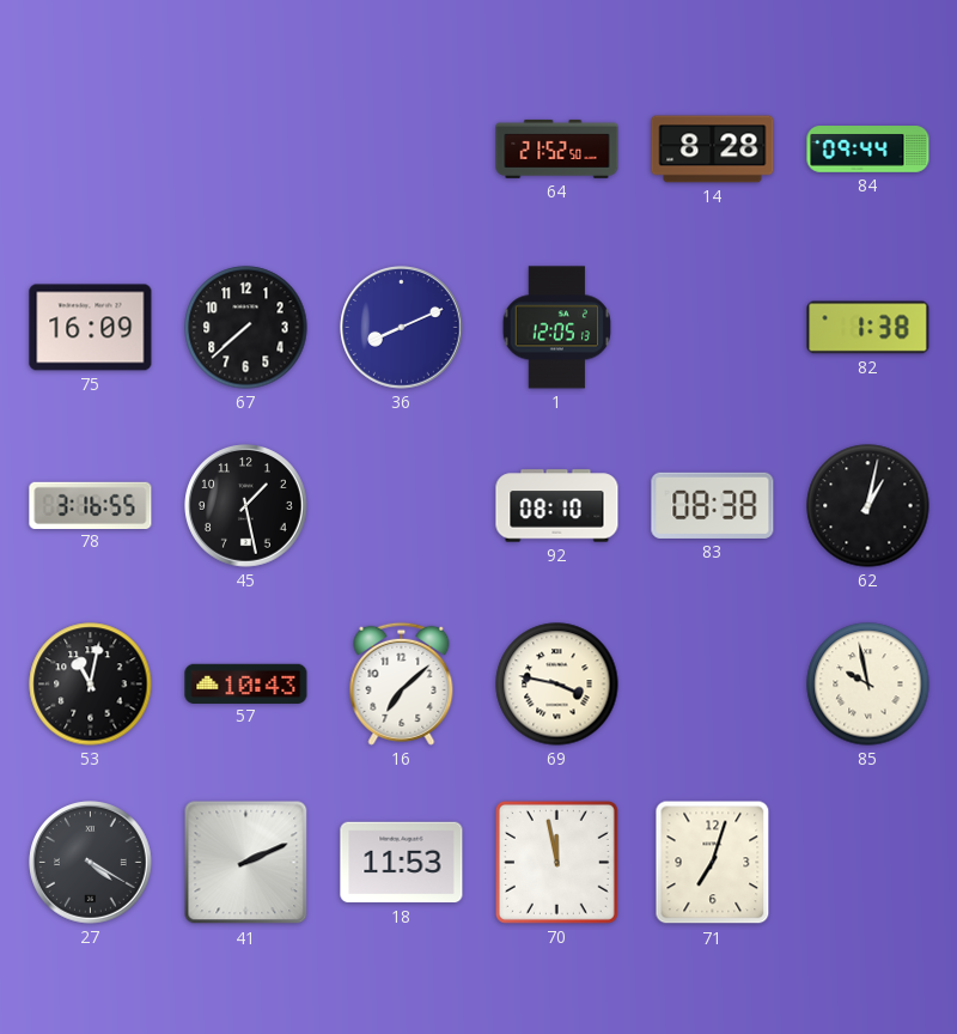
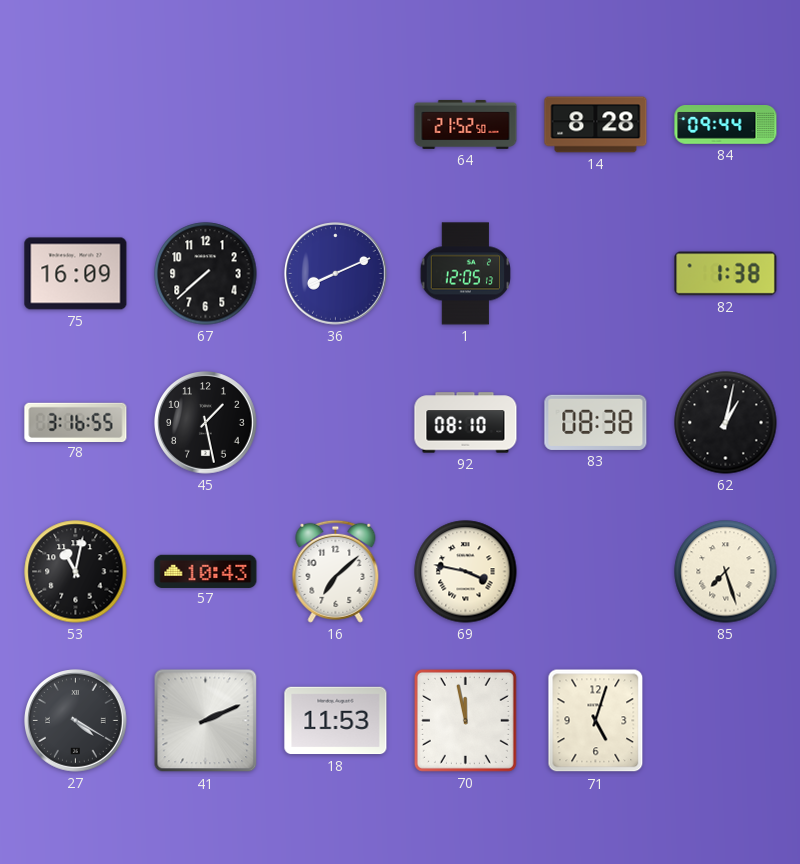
85: 9:58 -> 7:27 (726, 572)
71: 7:03 -> 5:03 (596, 721)
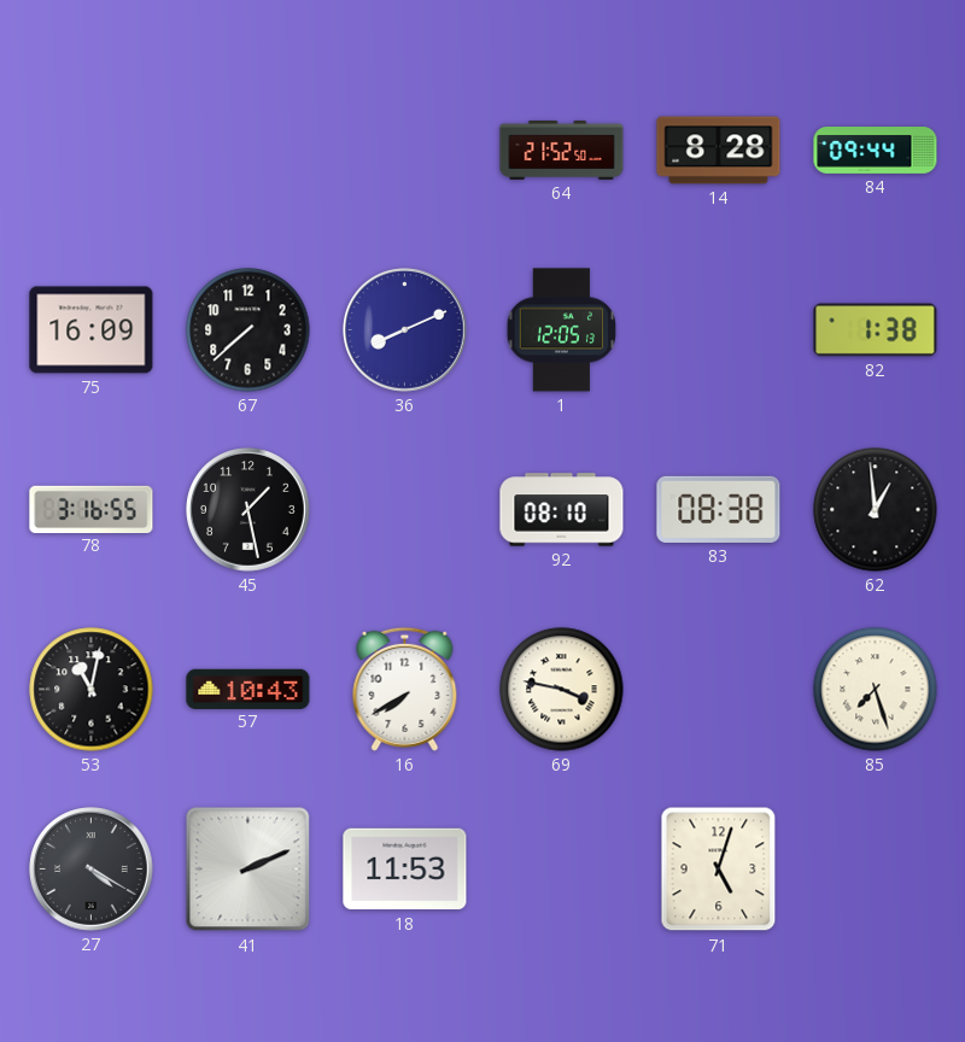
62: 1:02 -> 12:59 (876, 510)
16: 7:08 -> 7:40 (405, 689)
70: 11:58 -> none (465, 720)
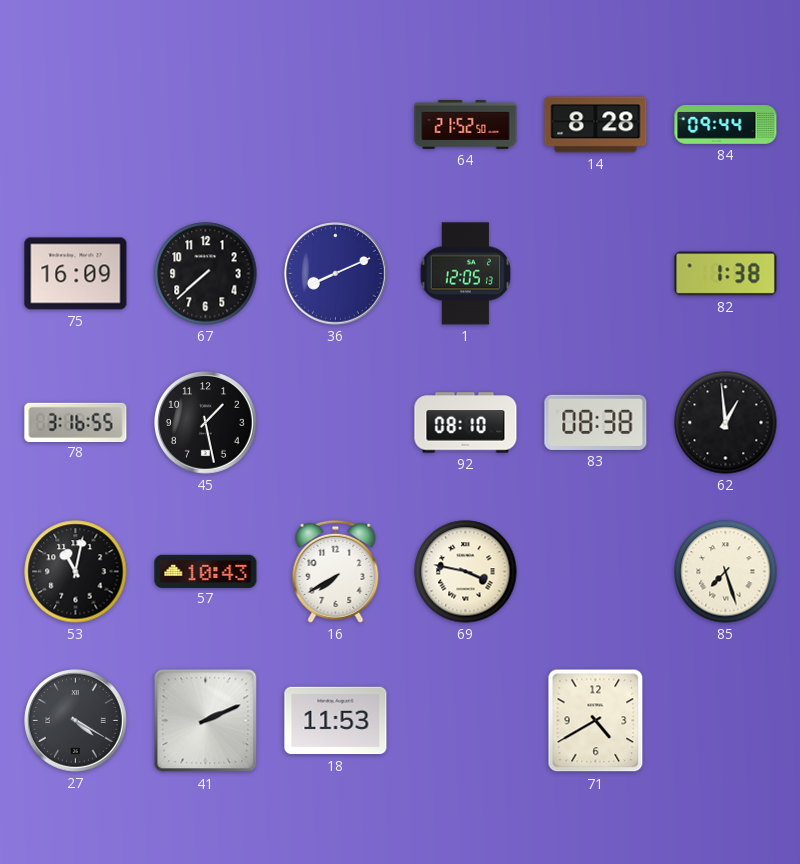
71: 5:03 -> 4:40 (596, 721)
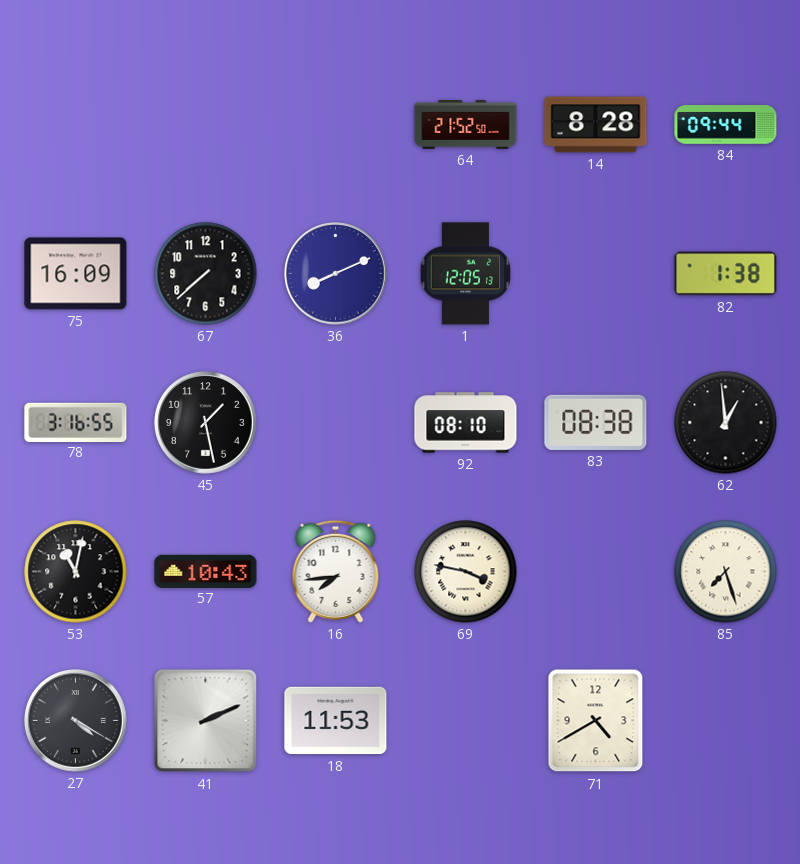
16: 7:40 -> 7:44 (336, 571)
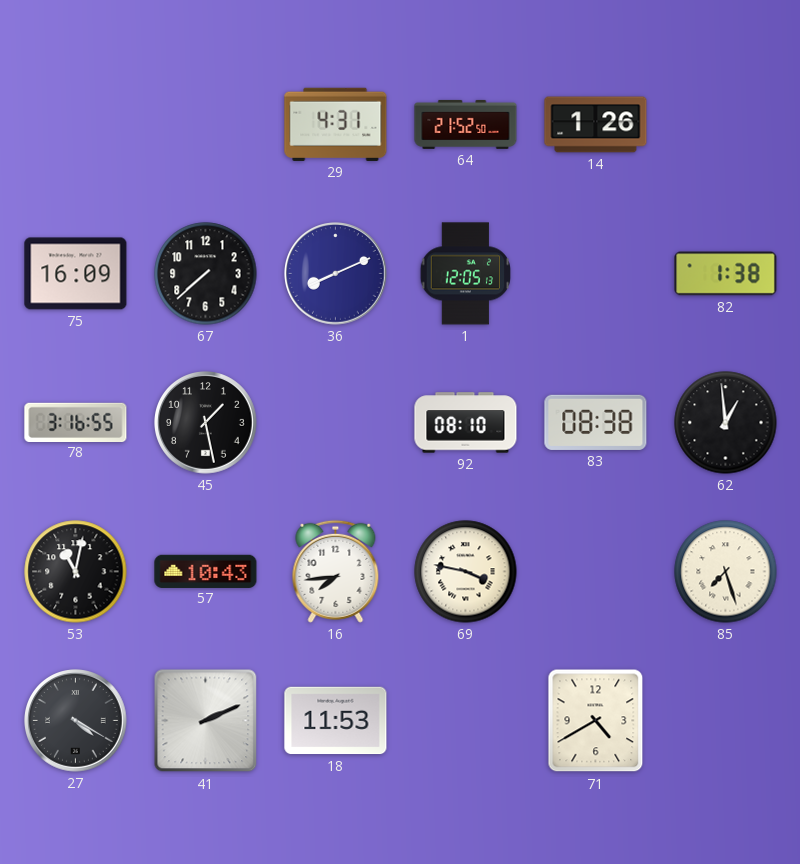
29: none -> 4:31 (336, 124)
14: 8:28 -> 1:26 (596, 125)
84: 09:44 -> none (726, 125)
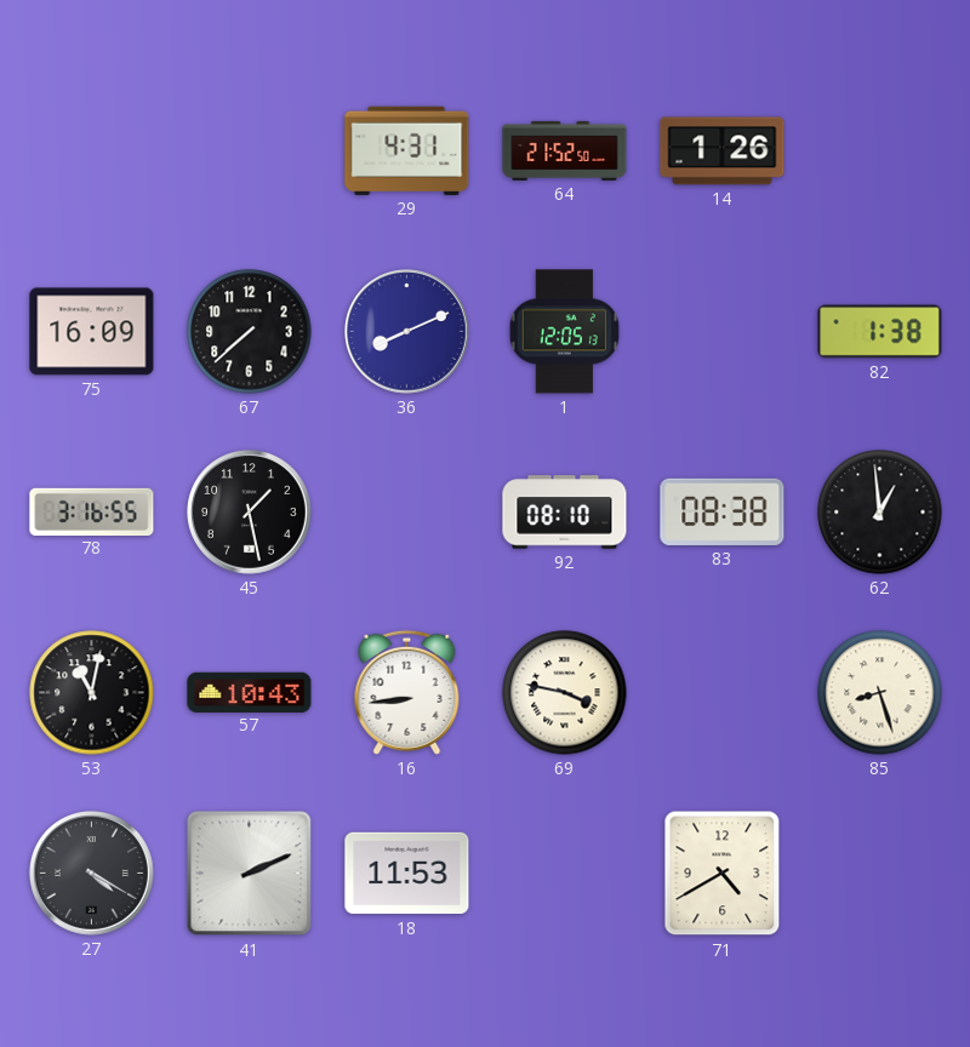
16: 7:44 -> 8:44 (407, 692)
85: 7:27 -> 8:27 (880, 693)
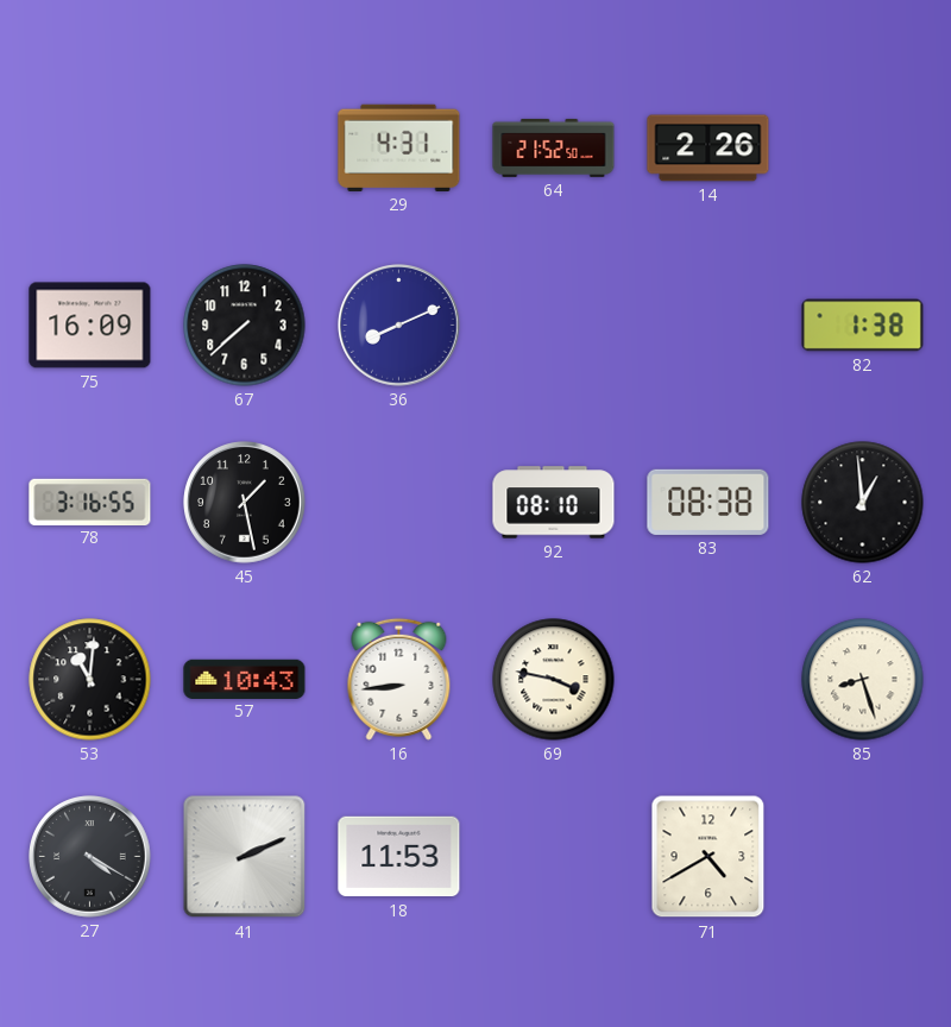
14: 1:26 -> 2:26 (708, 149)
1: 12:05 -> none (565, 332)
53: 11:02 -> 11:01 (90, 680)
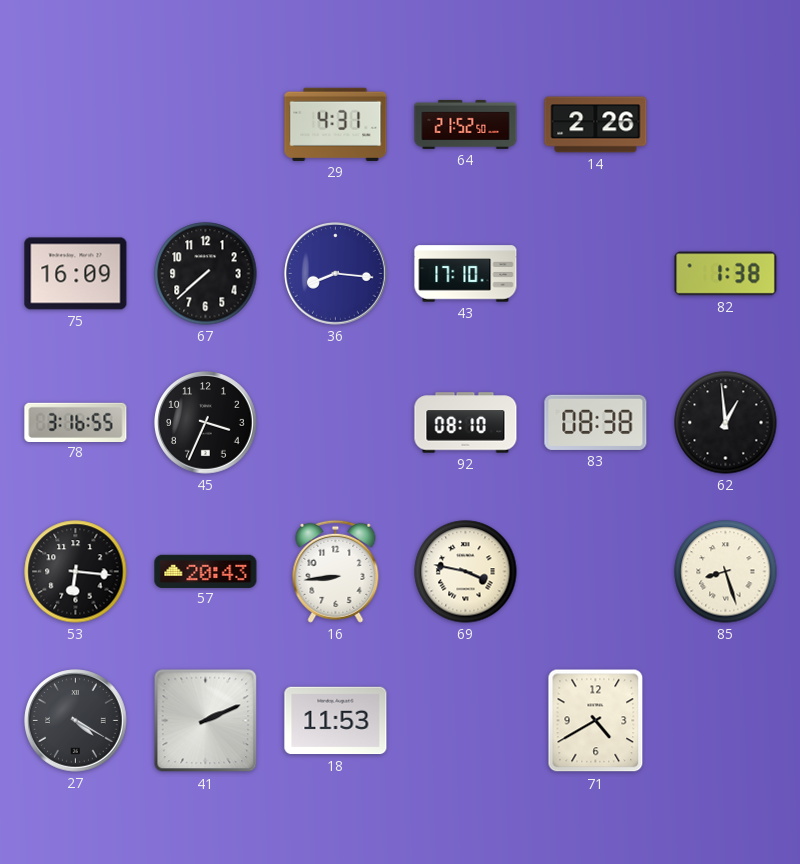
36: 8:11 -> 8:16 (336, 274)
43: none -> 17:10 (466, 274)
45: 1:28 -> 3:34 (206, 423)
53: 11:01 -> 6:16 (76, 572)
57: 10:43 -> 20:43 (206, 571)
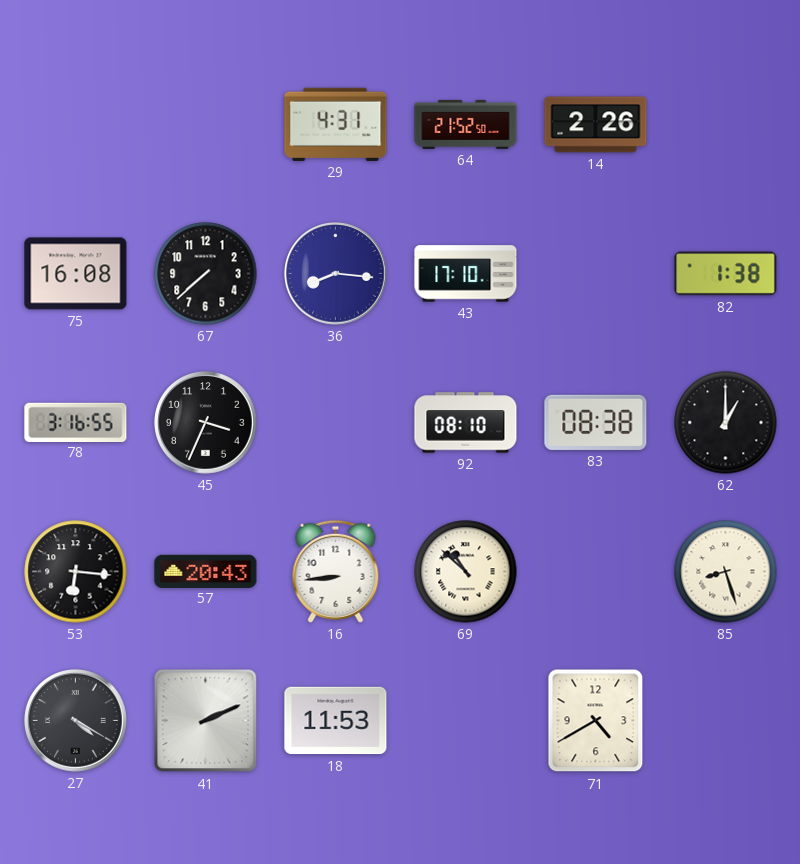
75: 16:09 -> 16:08 (76, 274)
62: 12:59 -> 1:00 (726, 423)
69: 3:47 -> 10:52 (466, 572)
